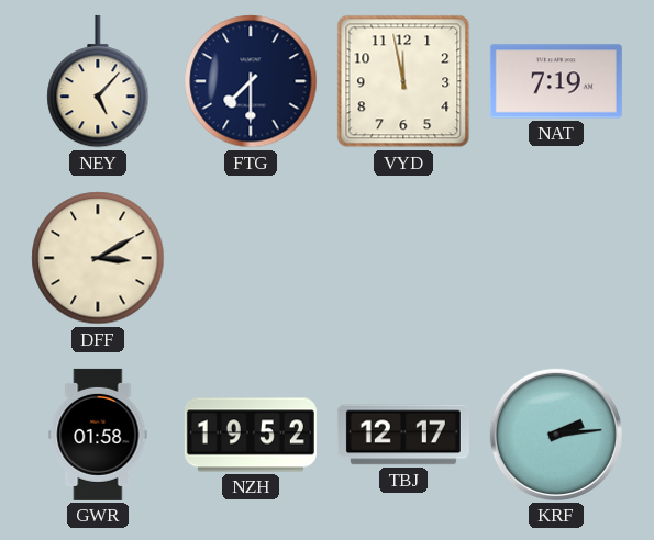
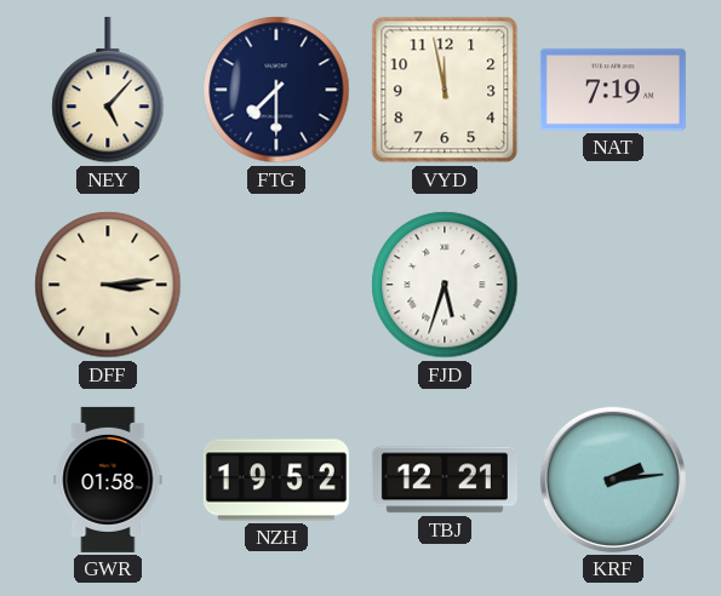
DFF: 3:10 -> 3:14 (108, 285)
FJD: none -> 5:33 (445, 285)
TBJ: 12:17 -> 12:21 (445, 480)
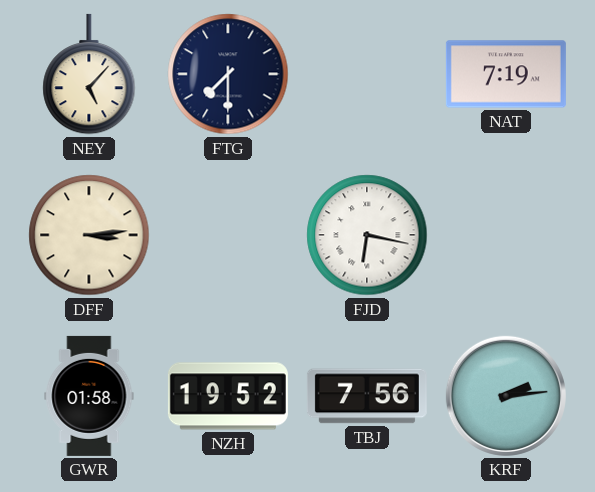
VYD: 11:58 -> none (445, 90)
FJD: 5:33 -> 6:17 (367, 235)
TBJ: 12:21 -> 7:56 (367, 396)
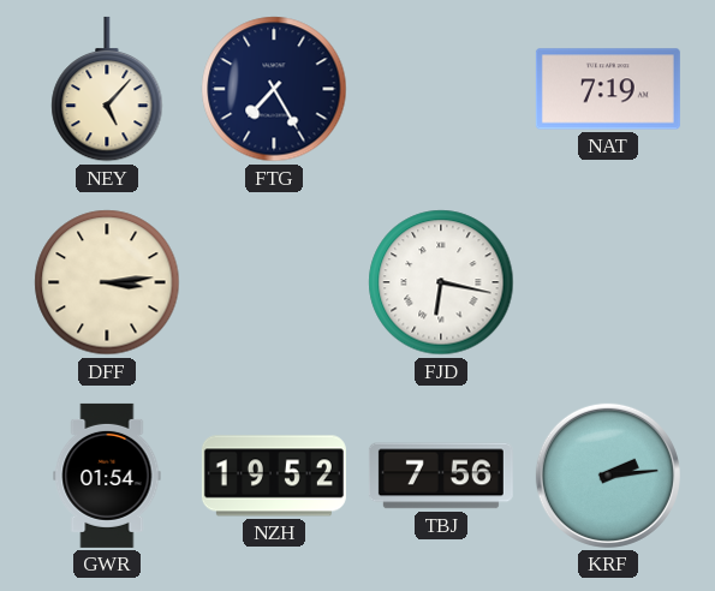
FTG: 7:30 -> 7:25 (274, 89)
GWR: 01:58 -> 01:54 (107, 476)
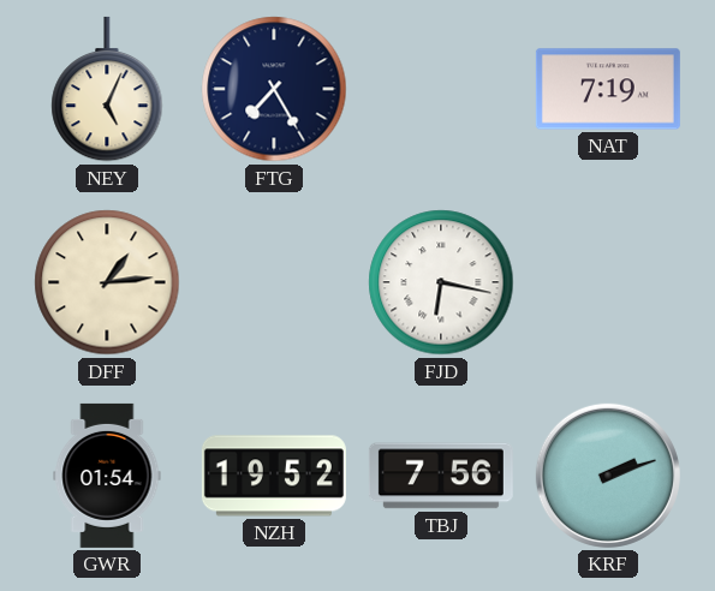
NEY: 5:07 -> 5:04 (107, 89)
DFF: 3:14 -> 1:14 (107, 282)
KRF: 2:14 -> 2:12 (608, 476)
